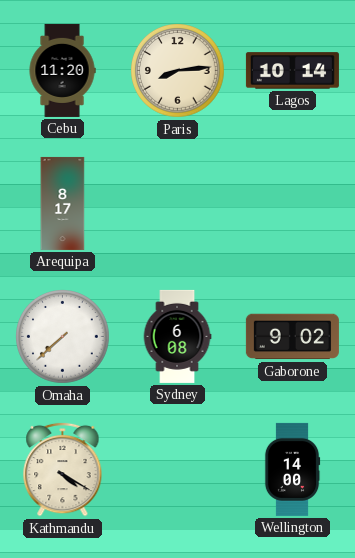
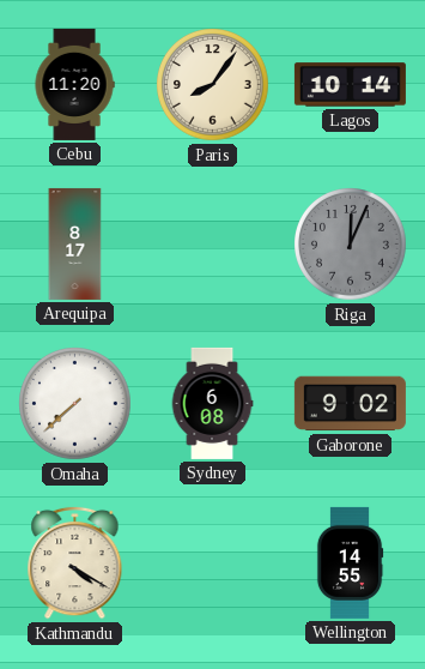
Paris: 8:14 -> 8:06 (213, 85)
Riga: none -> 12:04 (351, 245)
Wellington: 14:00 -> 14:55 (350, 562)
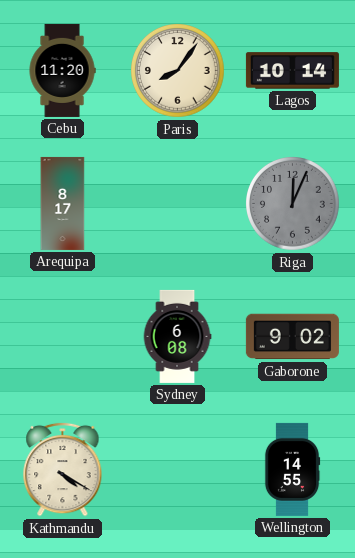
Omaha: 7:38 -> none (75, 404)
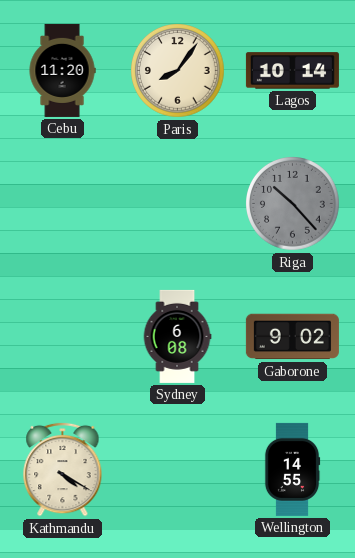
Arequipa: 8:17 -> none (63, 203)
Riga: 12:04 -> 10:23 (293, 204)
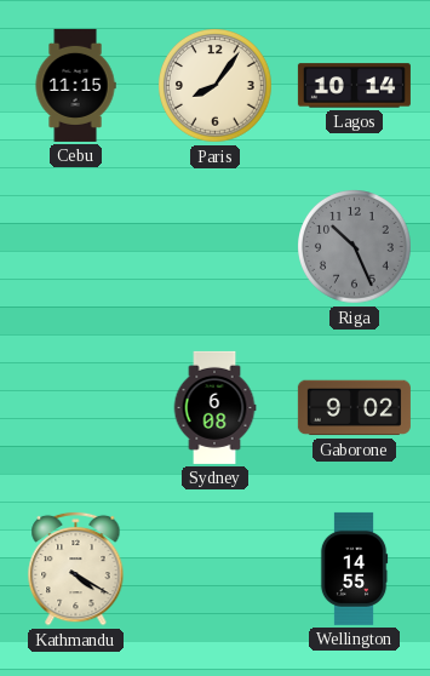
Cebu: 11:20 -> 11:15 (75, 85)
Riga: 10:23 -> 10:26 (355, 247)
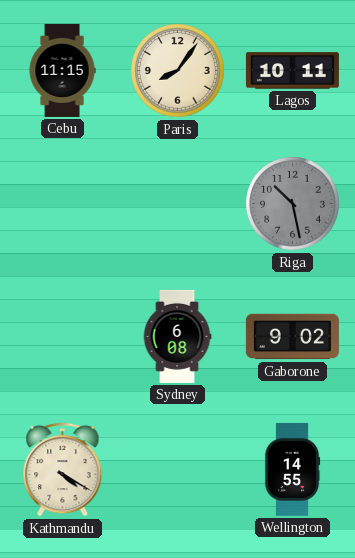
Lagos: 10:14 -> 10:11 (292, 71)
Riga: 10:26 -> 10:28 (293, 204)
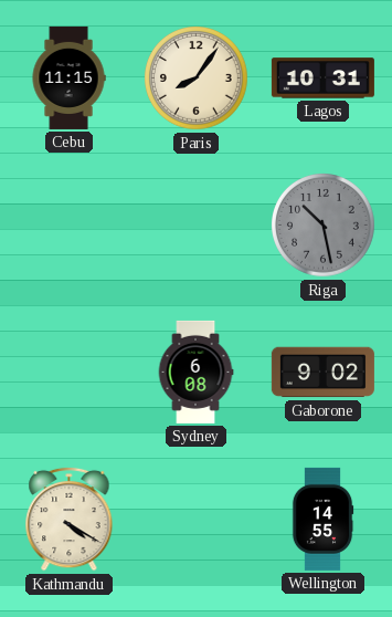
Lagos: 10:11 -> 10:31 (322, 79)
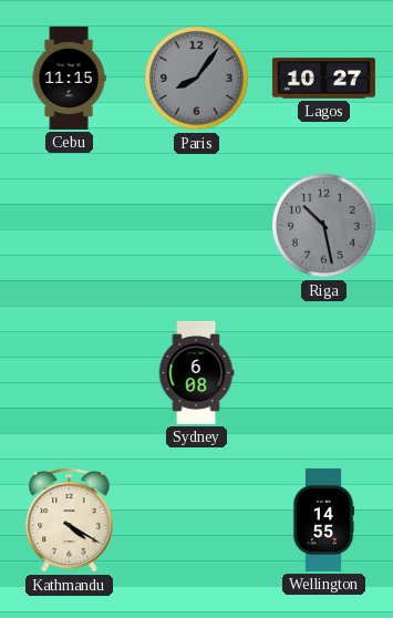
Paris dial: cream -> grey (197, 79)
Lagos: 10:31 -> 10:27 (323, 79)
Gaborone: 9:02 -> none (322, 373)
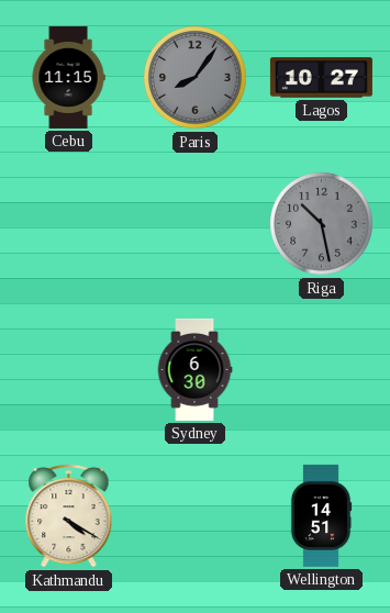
Sydney: 6:08 -> 6:30 (194, 369)
Wellington: 14:55 -> 14:51 (321, 515)
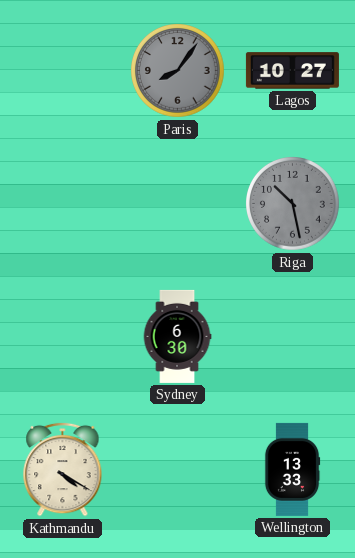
Cebu: 11:15 -> none (68, 77)
Wellington: 14:51 -> 13:33 (292, 469)
